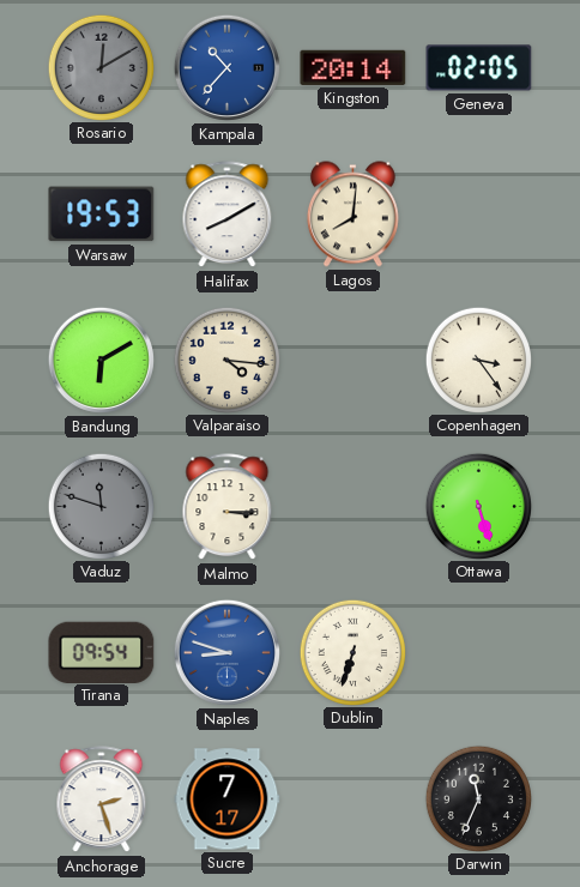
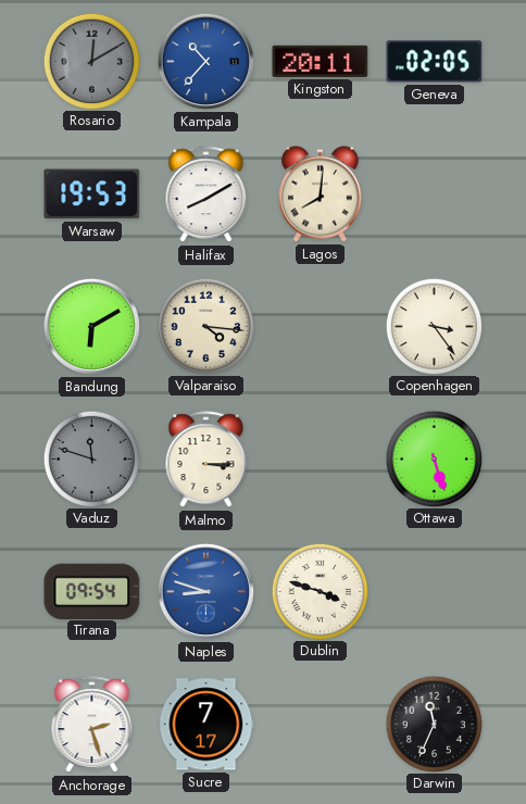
Kingston: 20:14 -> 20:11 (321, 61)
Dublin: 6:33 -> 3:48 (320, 591)
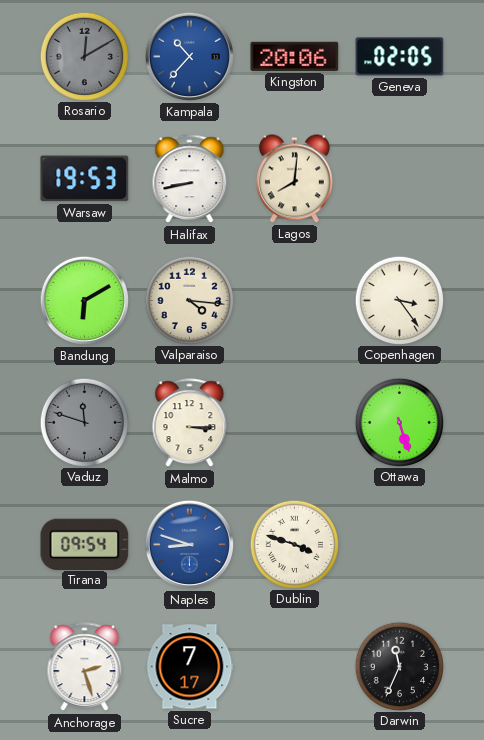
Kingston: 20:11 -> 20:06 (295, 56)
Halifax: 8:10 -> 8:43 (190, 179)
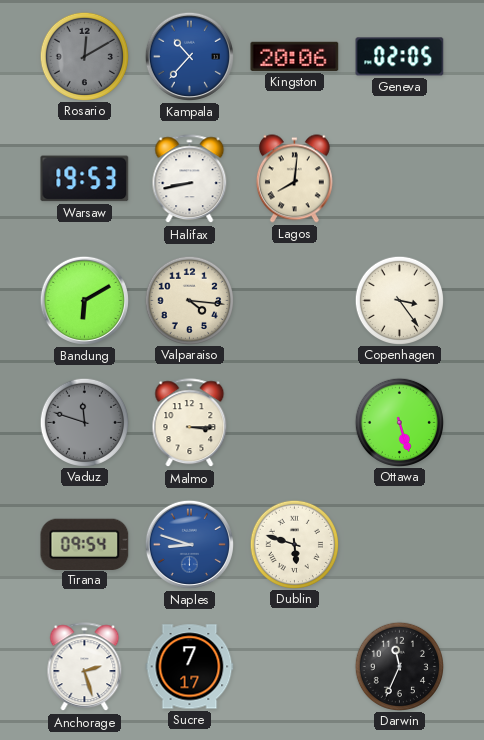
Dublin: 3:48 -> 5:48 (294, 544)
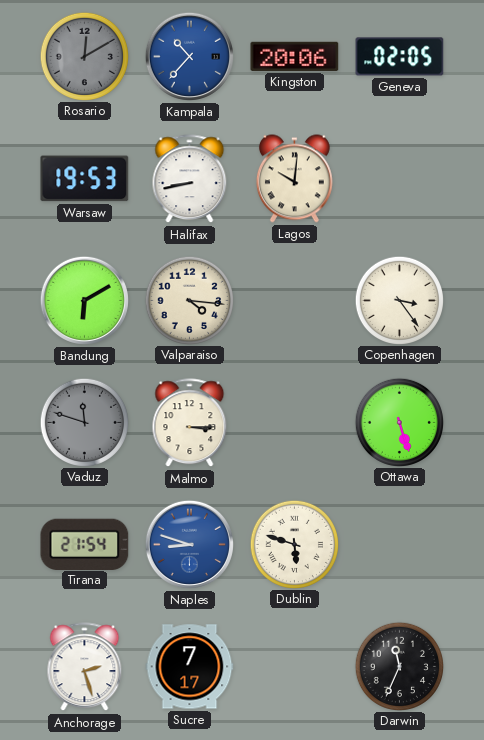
Lagos: 8:01 -> 10:01 (294, 179)
Tirana: 09:54 -> 21:54 (85, 544)
